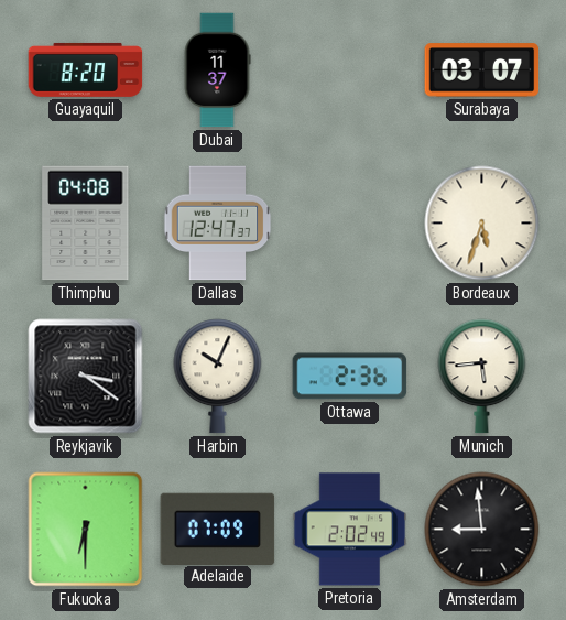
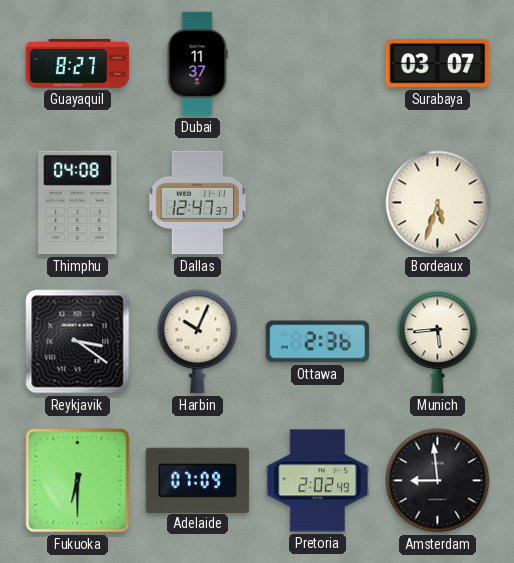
Guayaquil: 8:20 -> 8:27 (78, 63)
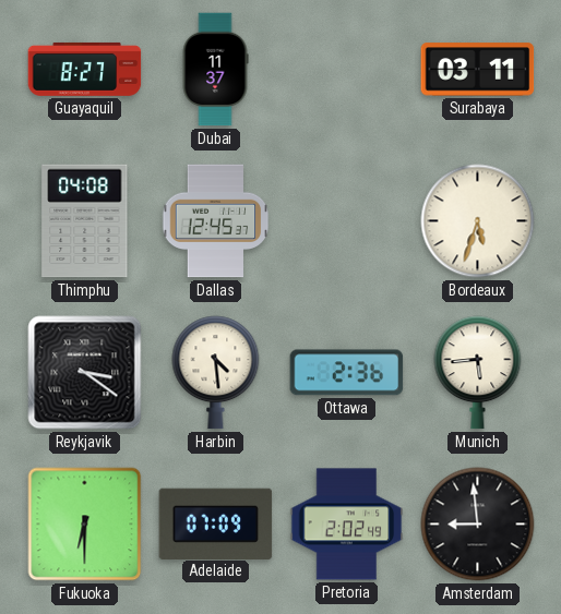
Surabaya: 03:07 -> 03:11 (478, 70)
Dallas: 12:47 -> 12:45 (216, 221)
Harbin: 10:04 -> 4:29 (216, 373)
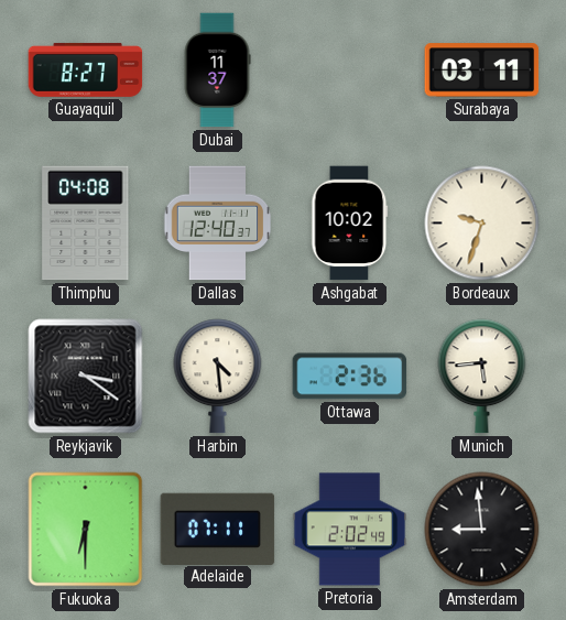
Dallas: 12:45 -> 12:40 (218, 224)
Ashgabat: none -> 10:02 (350, 224)
Bordeaux: 5:33 -> 9:33 (482, 224)
Adelaide: 07:09 -> 07:11 (218, 529)
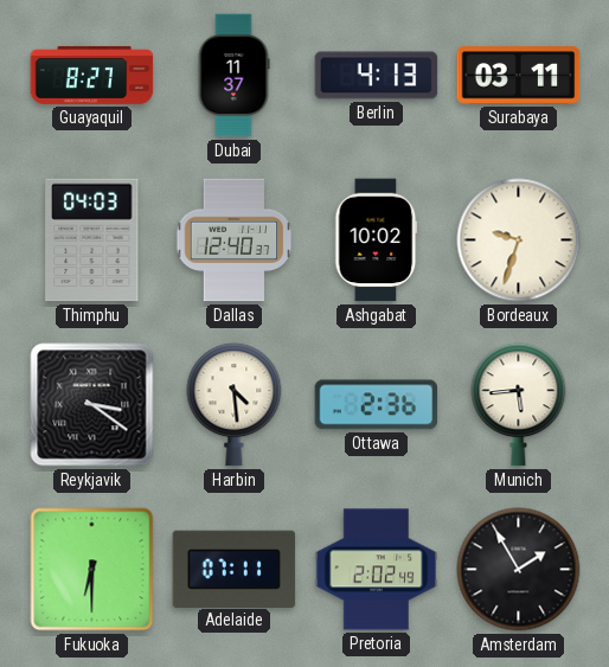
Berlin: none -> 4:13 (377, 76)
Thimphu: 04:08 -> 04:03 (92, 240)
Amsterdam: 8:59 -> 1:55 (519, 570)
